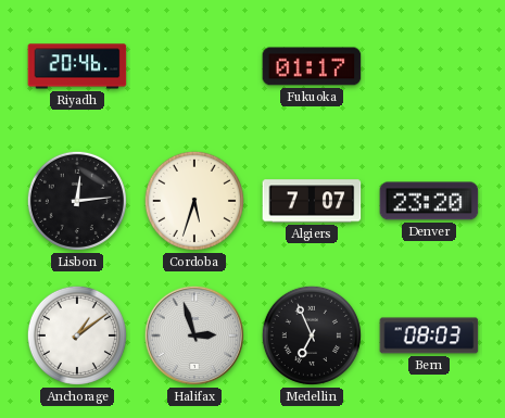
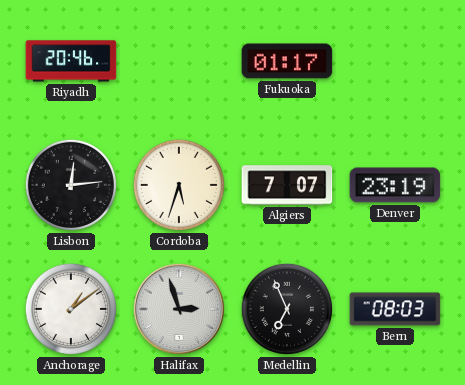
Denver: 23:20 -> 23:19 (395, 185)
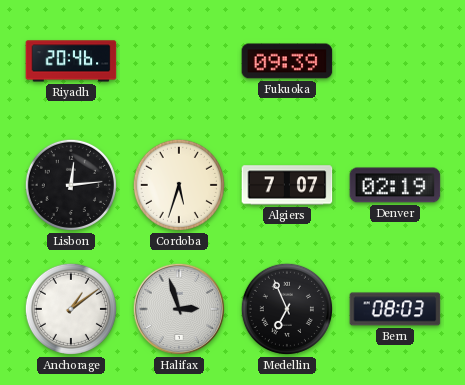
Fukuoka: 01:17 -> 09:39 (287, 61)
Denver: 23:19 -> 02:19 (395, 185)
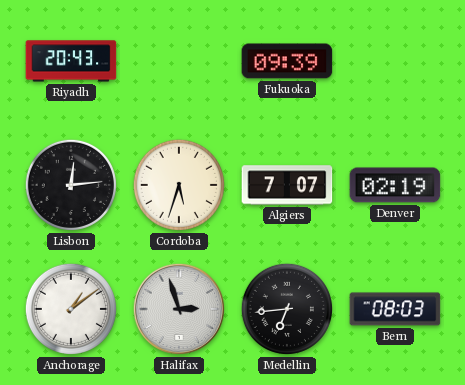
Riyadh: 20:46 -> 20:43 (71, 61)
Medellin: 6:56 -> 6:44 (287, 309)
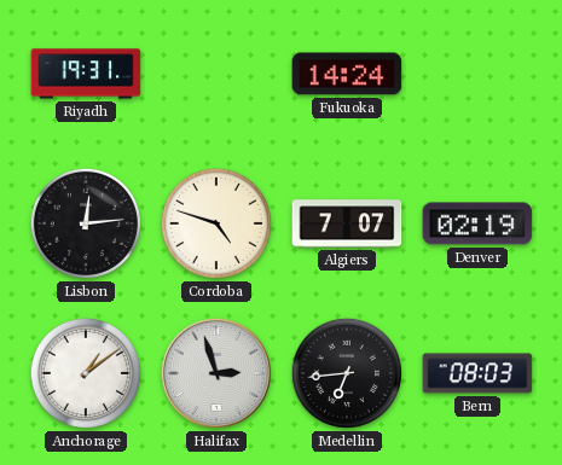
Riyadh: 20:43 -> 19:31 (86, 74)
Fukuoka: 09:39 -> 14:24 (347, 74)
Cordoba: 5:33 -> 4:48 (216, 223)
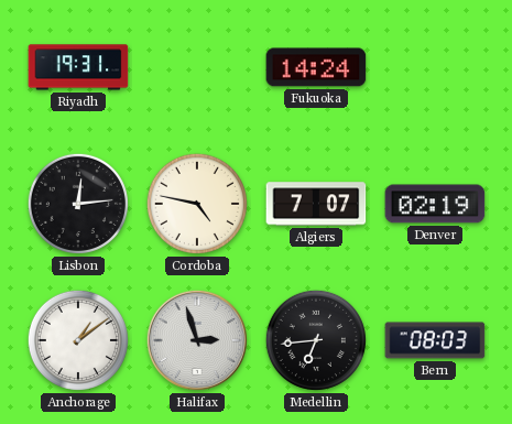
Cordoba: 4:48 -> 4:47 (197, 204)
